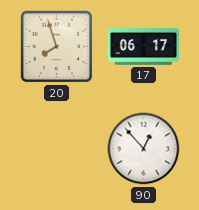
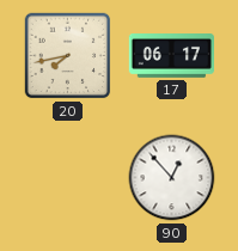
20: 7:57 -> 7:43 (68, 56)
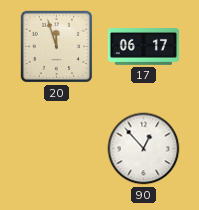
20: 7:43 -> 11:57 (57, 47)
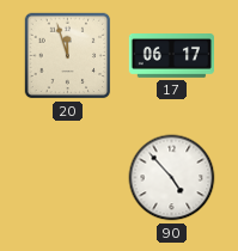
90: 12:53 -> 4:53 (172, 178)
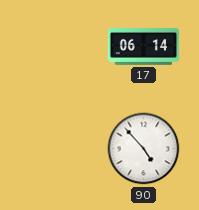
20: 11:57 -> none (68, 56)
17: 06:17 -> 06:14 (143, 47)
